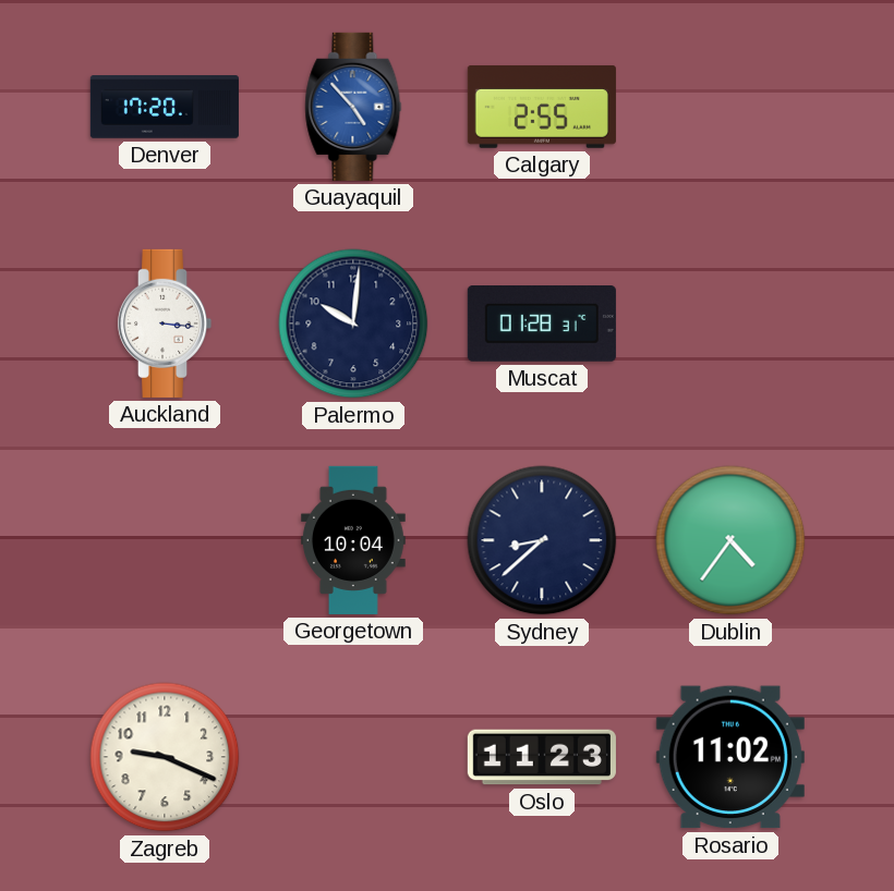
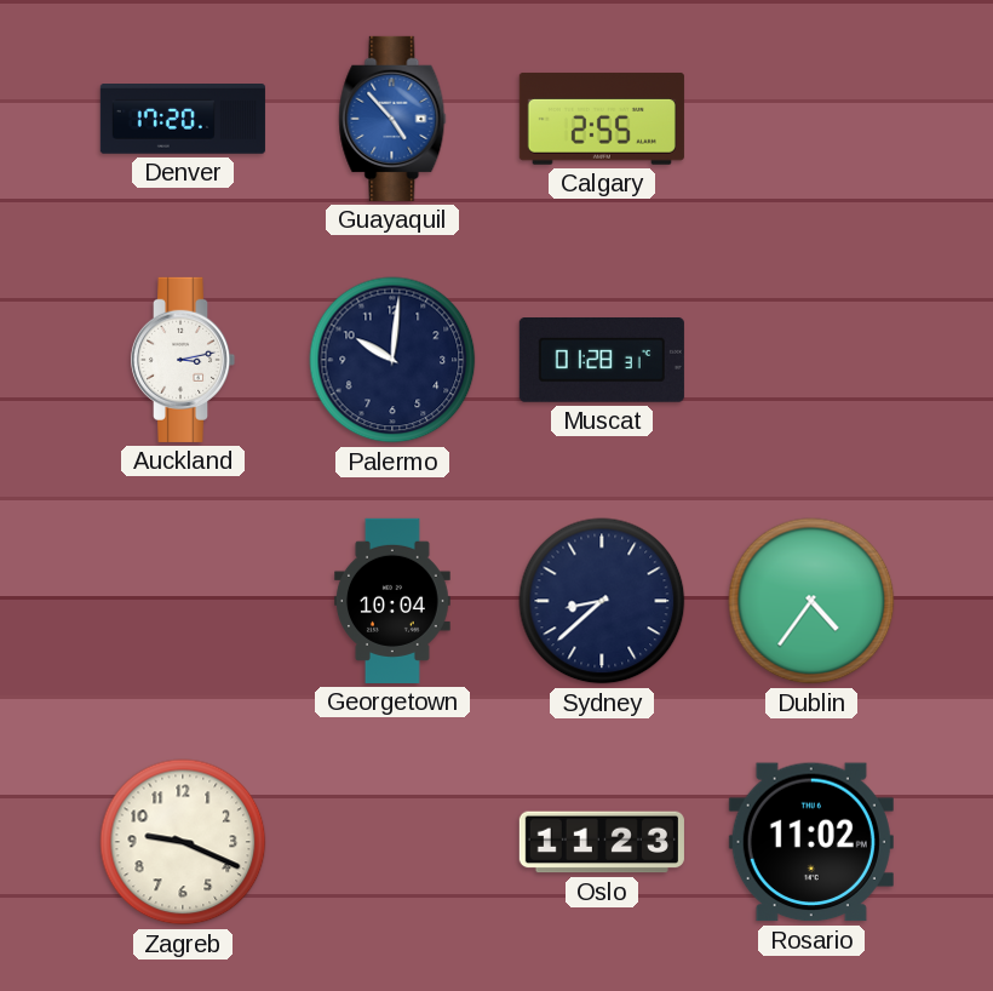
Auckland: 3:16 -> 3:13 (183, 360)
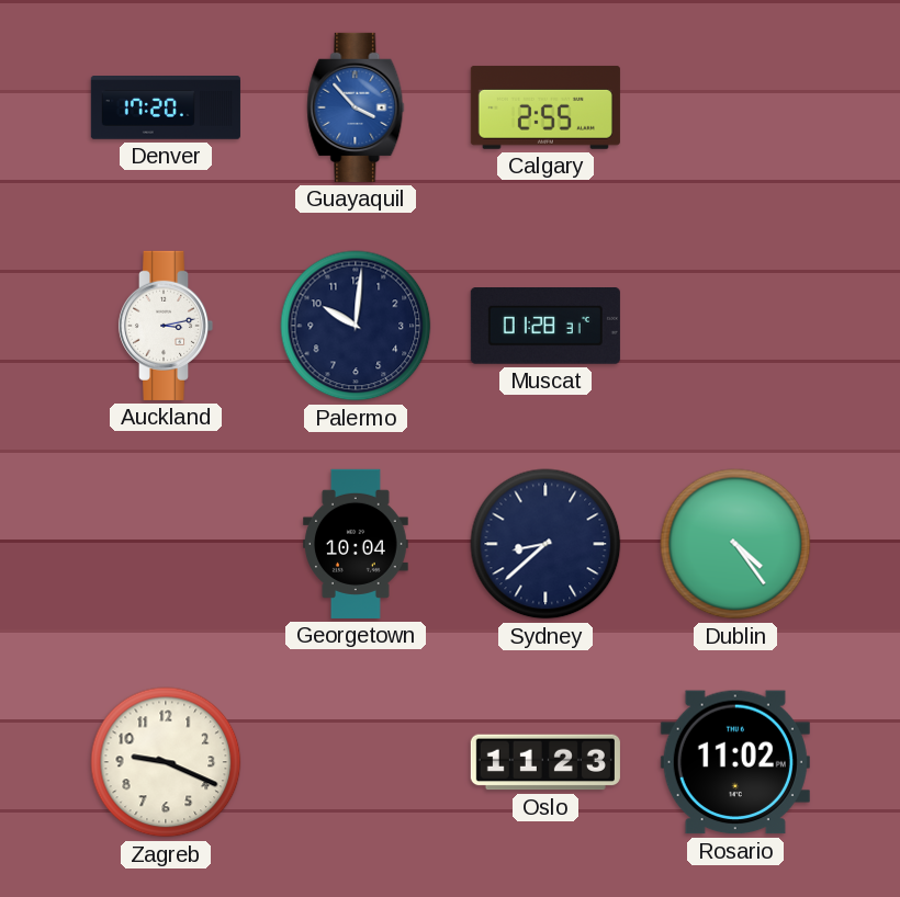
Guayaquil: 4:53 -> 3:53 (356, 107)
Dublin: 4:36 -> 4:24 (735, 544)
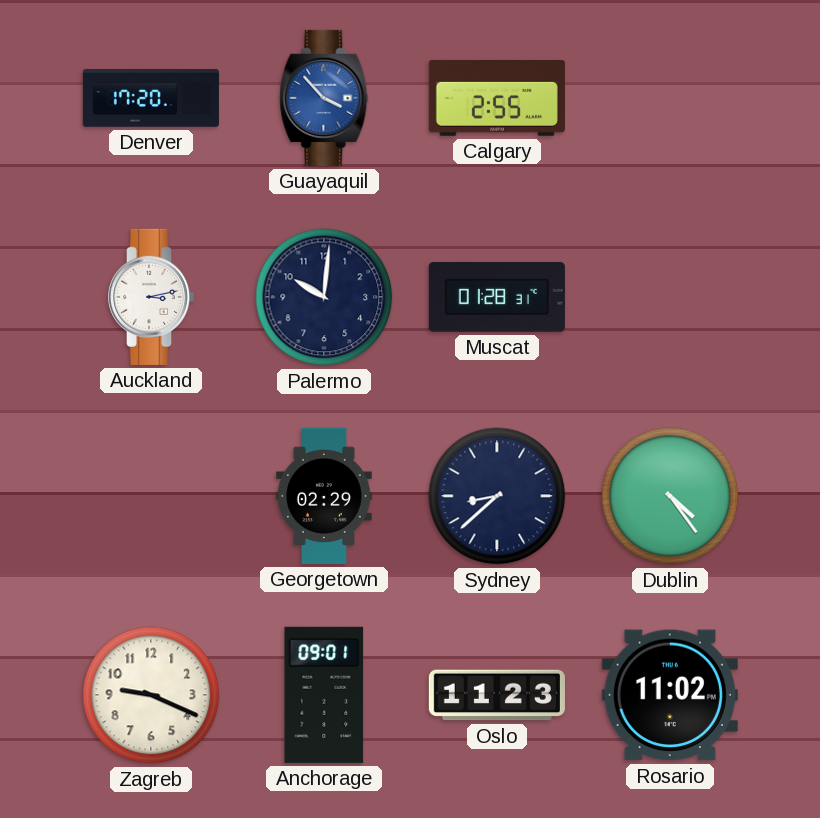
Georgetown: 10:04 -> 02:29 (325, 496)
Anchorage: none -> 09:01 (324, 695)
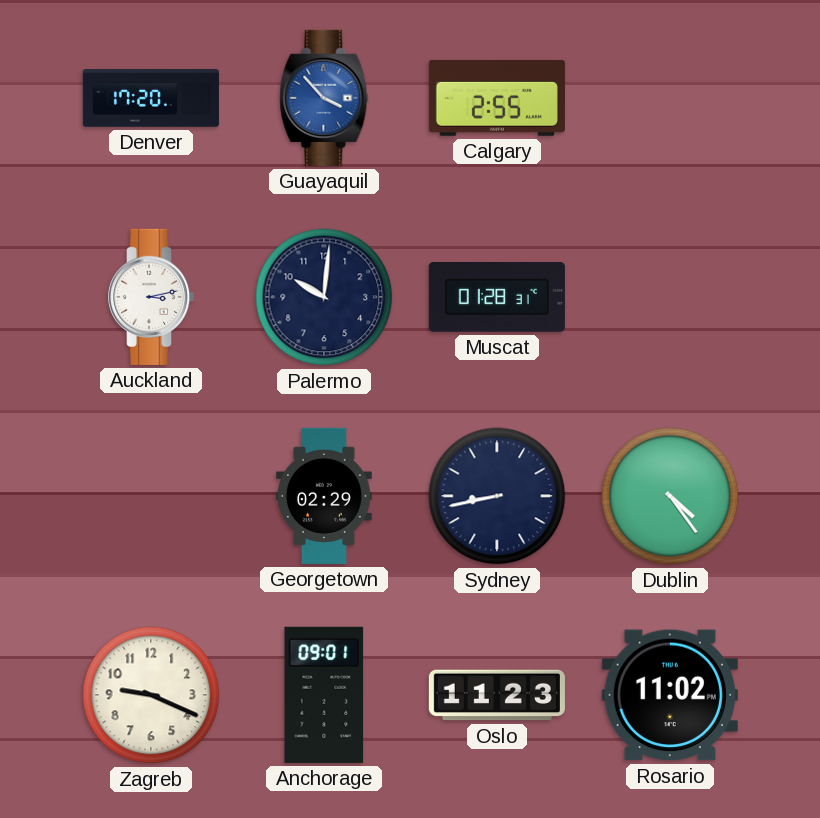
Sydney: 8:38 -> 8:43 (497, 496)
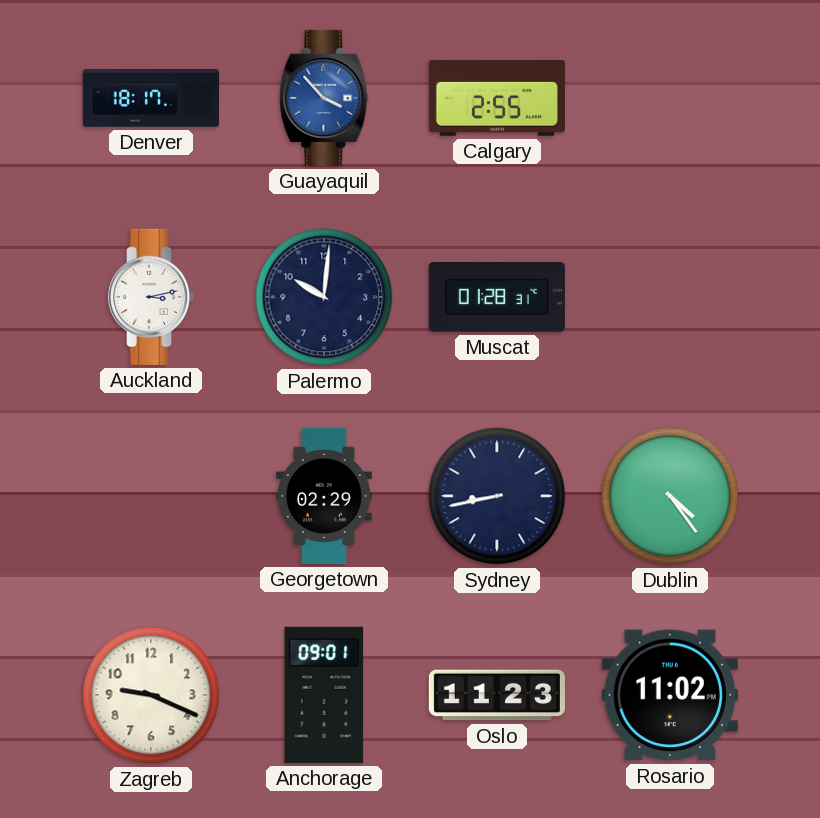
Denver: 17:20 -> 18:17 (151, 99)
